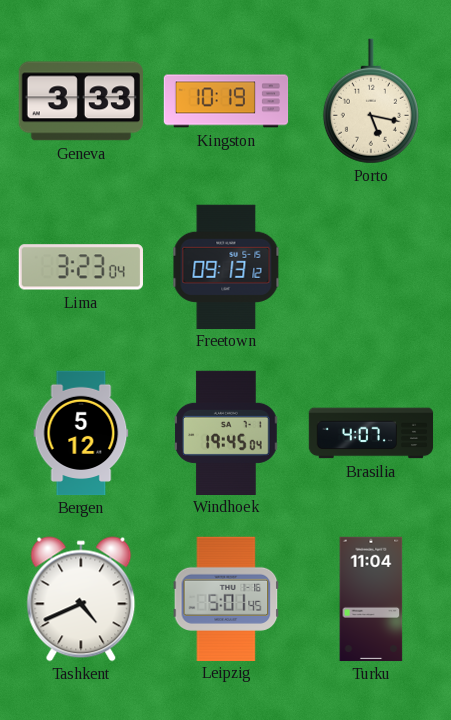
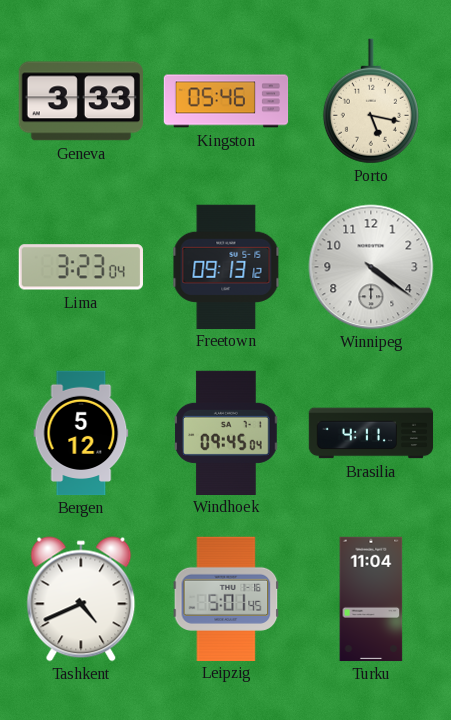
Kingston: 10:19 -> 05:46 (226, 101)
Winnipeg: none -> 4:21 (371, 267)
Windhoek: 19:45 -> 09:45 (227, 432)
Brasilia: 4:07 -> 4:11 (371, 433)
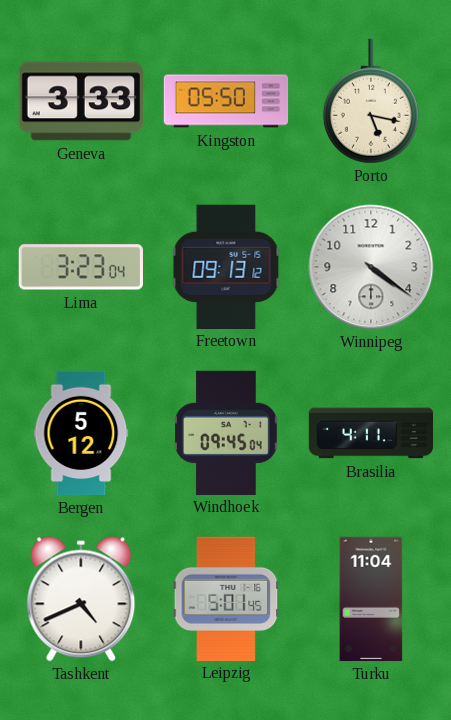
Kingston: 05:46 -> 05:50 (226, 101)
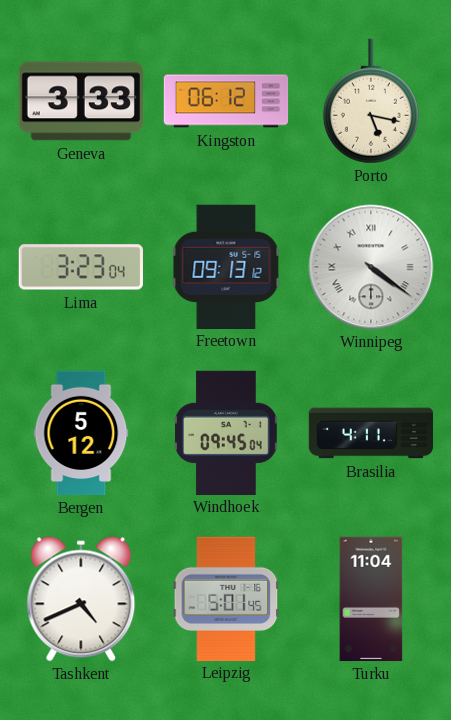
Kingston: 05:50 -> 06:12 (226, 101)
Winnipeg numerals: Arabic -> Roman (371, 267)
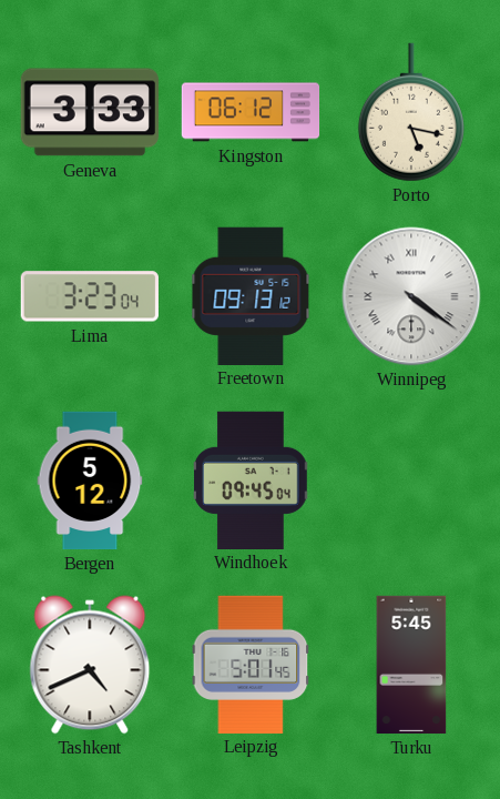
Brasilia: 4:11 -> none (371, 433)
Turku: 11:04 -> 5:45 (411, 665)
